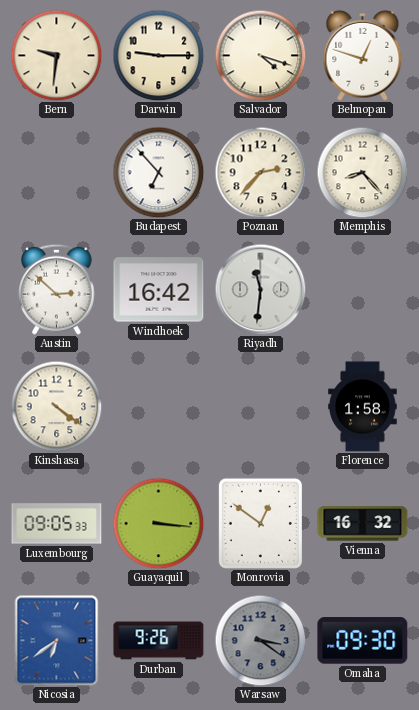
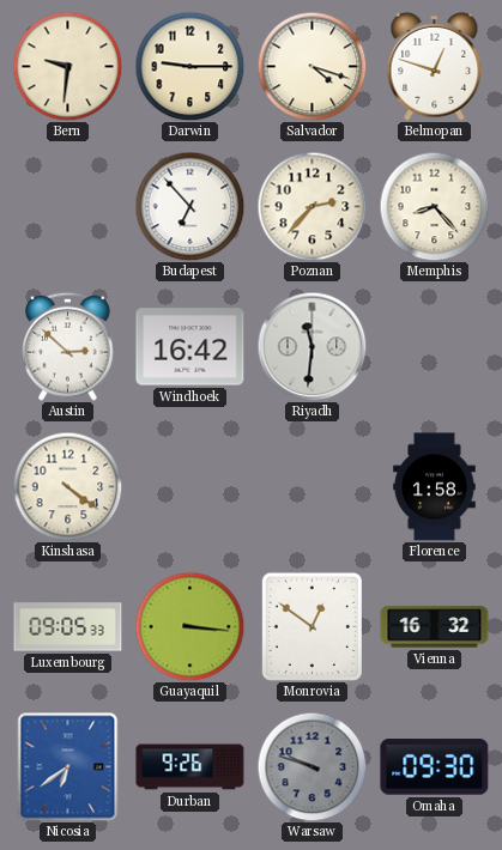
Warsaw: 3:21 -> 9:48 (312, 766)
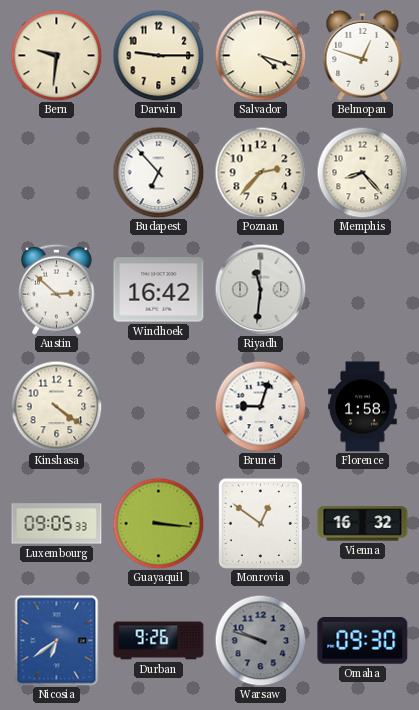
Brunei: none -> 9:03 (260, 406)
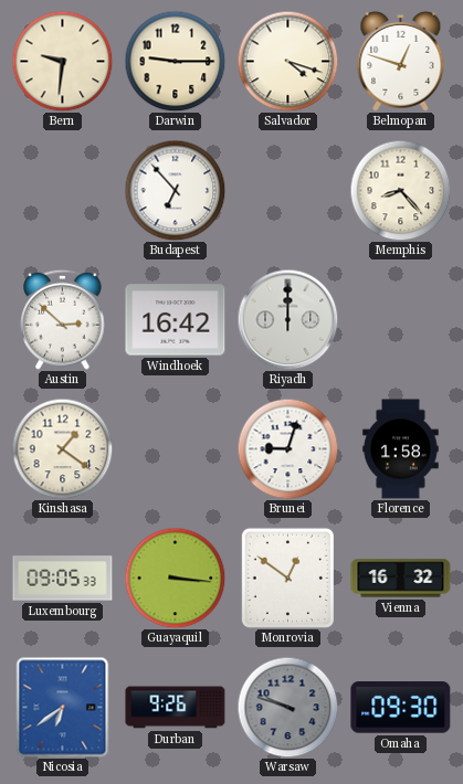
Poznan: 2:37 -> none (260, 172)
Riyadh: 11:31 -> 12:00 (287, 319)
Kinshasa: 4:21 -> 1:21 (62, 448)
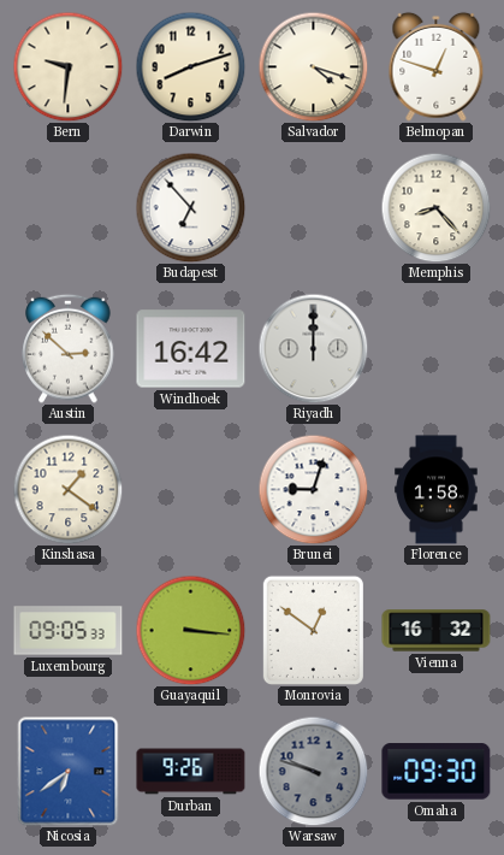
Darwin: 9:15 -> 8:12 (190, 66)
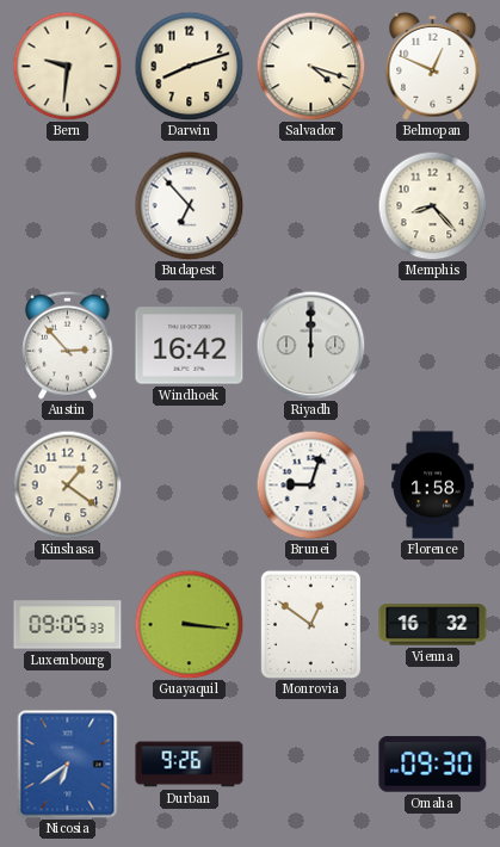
Belmopan: 12:48 -> 12:49 (433, 66)
Austin: 2:52 -> 2:53 (68, 345)
Warsaw: 9:48 -> none (313, 771)
